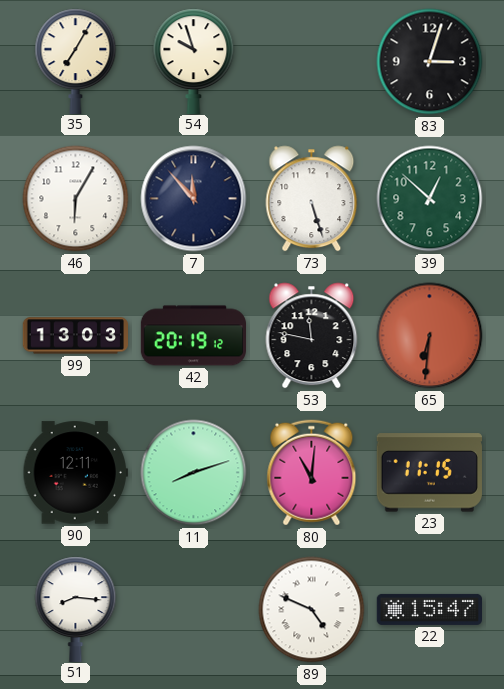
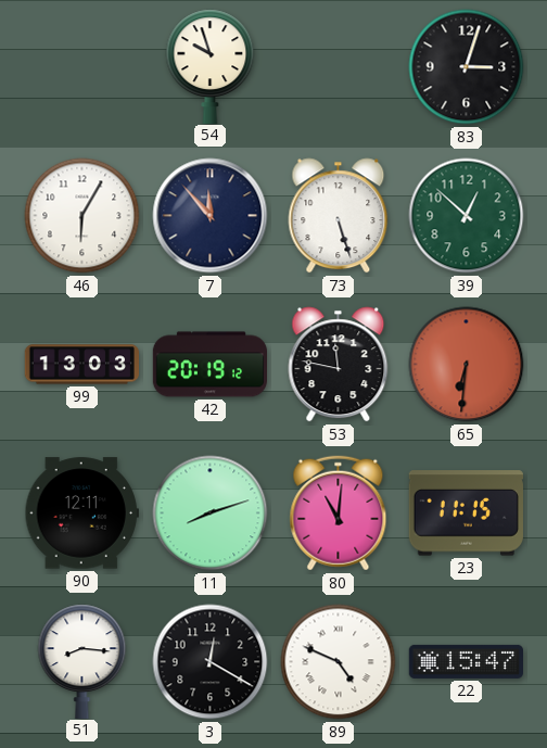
35: 7:05 -> none (76, 61)
3: none -> 12:20 (211, 662)
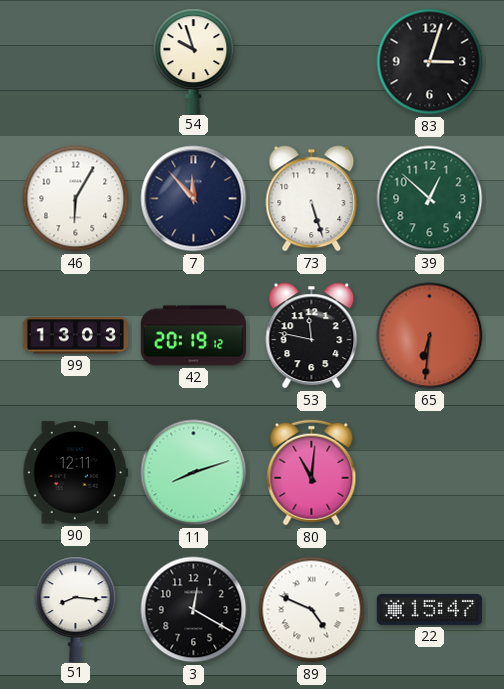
23: 11:15 -> none (466, 514)
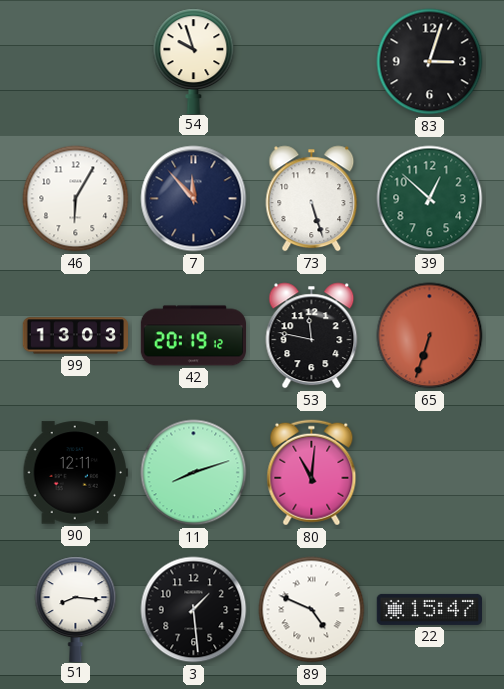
65: 6:31 -> 6:33 (430, 336)
3: 12:20 -> 1:29 (194, 610)
